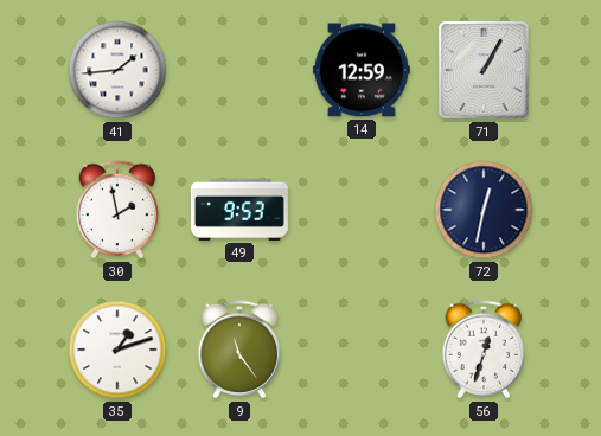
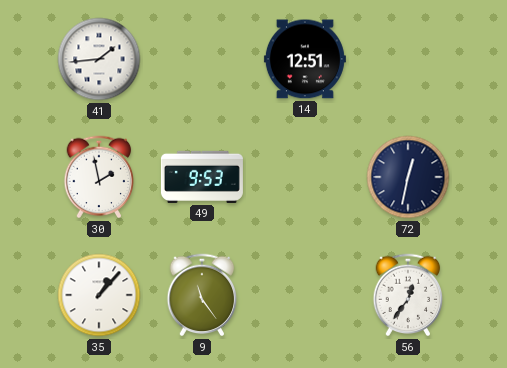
14: 12:59 -> 12:51 (305, 59)
71: 1:05 -> none (484, 70)
35: 1:12 -> 1:07 (99, 295)
56: 12:33 -> 12:36 (408, 295)
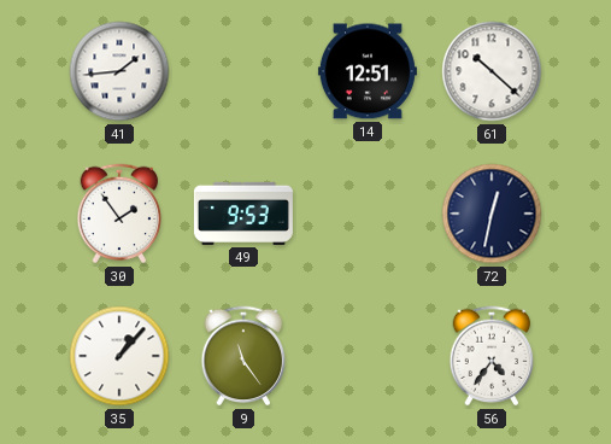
61: none -> 10:22 (492, 71)
30: 1:58 -> 1:54 (119, 214)
56: 12:36 -> 4:36 (492, 356)
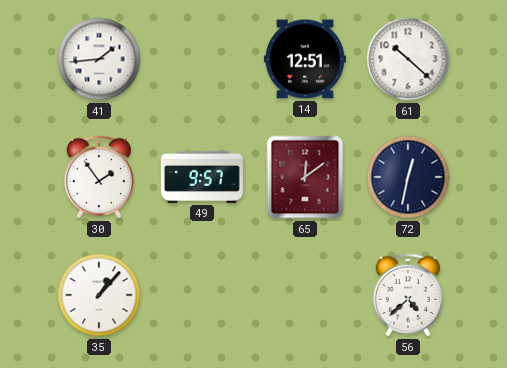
49: 9:53 -> 9:57 (202, 177)
65: none -> 12:09 (305, 177)
9: 11:24 -> none (243, 356)
56: 4:36 -> 4:38 (408, 295)
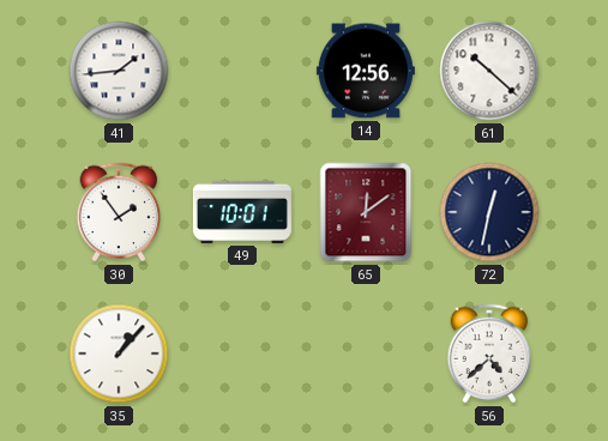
14: 12:51 -> 12:56 (366, 71)
49: 9:57 -> 10:01 (242, 212)
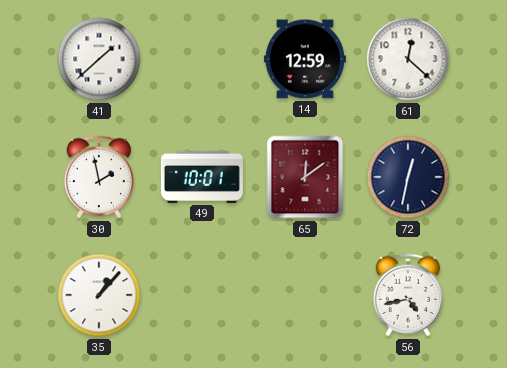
41: 1:44 -> 1:38 (99, 59)
14: 12:56 -> 12:59 (305, 59)
61: 10:22 -> 12:22 (408, 59)
30: 1:54 -> 1:58 (99, 177)
56: 4:38 -> 4:43 (408, 295)
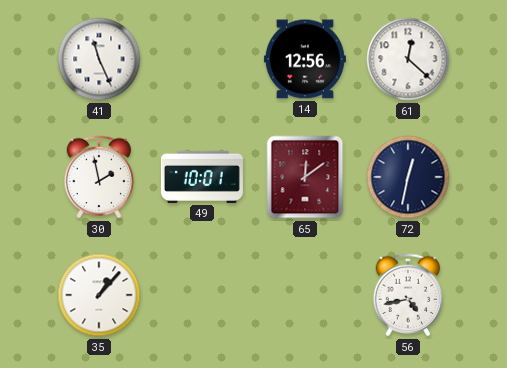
41: 1:38 -> 11:26 (99, 59)
14: 12:59 -> 12:56 (305, 59)
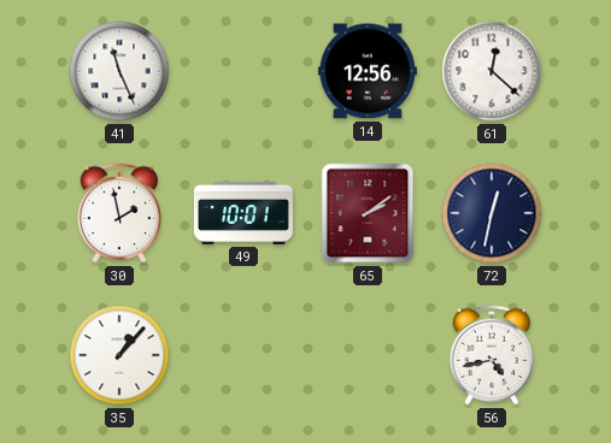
65: 12:09 -> 2:09 (368, 213)
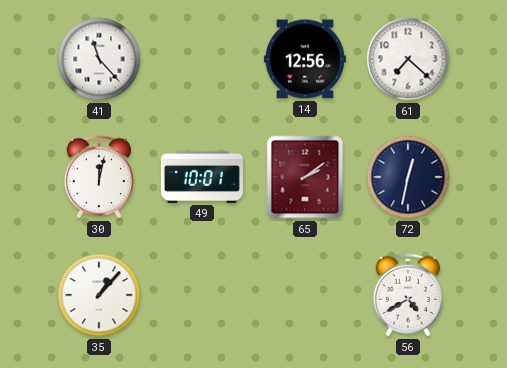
41: 11:26 -> 11:23 (99, 59)
61: 12:22 -> 7:22 (408, 59)
30: 1:58 -> 12:02 (99, 177)
56: 4:43 -> 4:40 (408, 295)
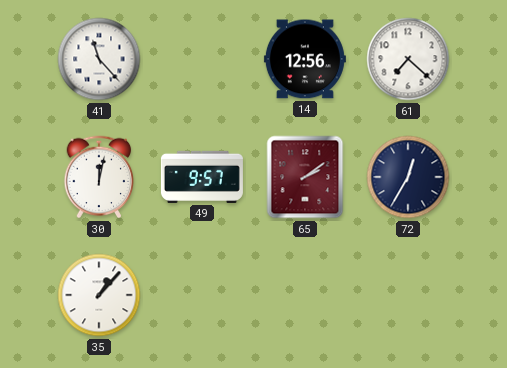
49: 10:01 -> 9:57 (202, 177)
72: 12:32 -> 12:35 (408, 177)
56: 4:40 -> none (408, 295)
